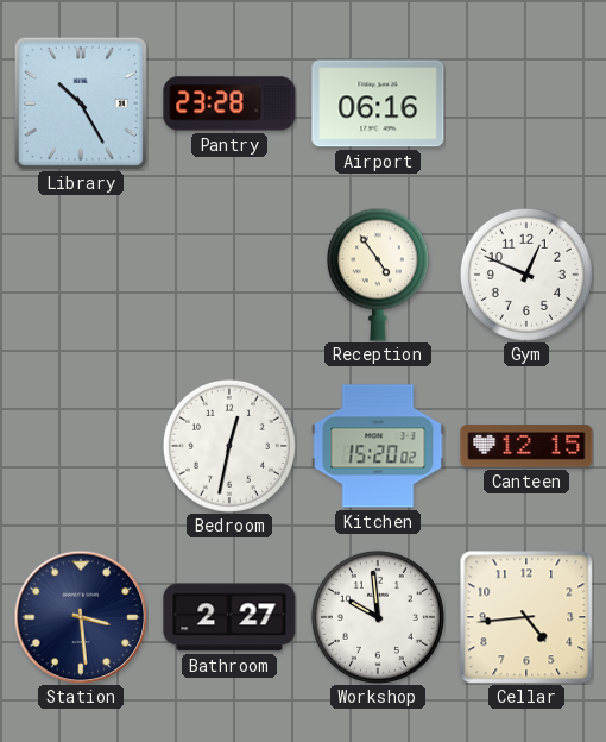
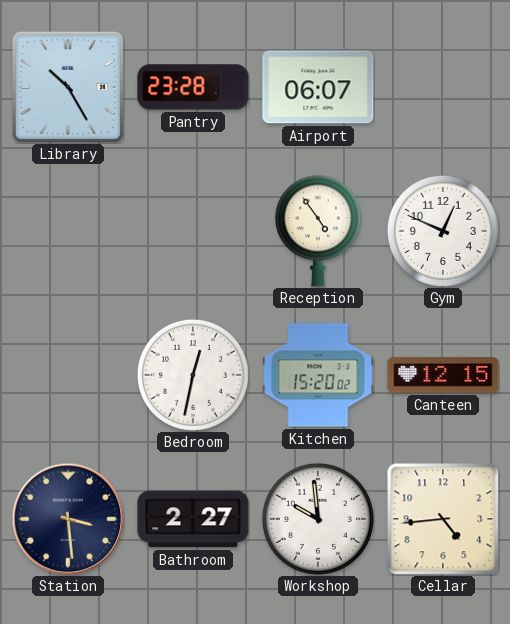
Airport: 06:16 -> 06:07 (318, 87)
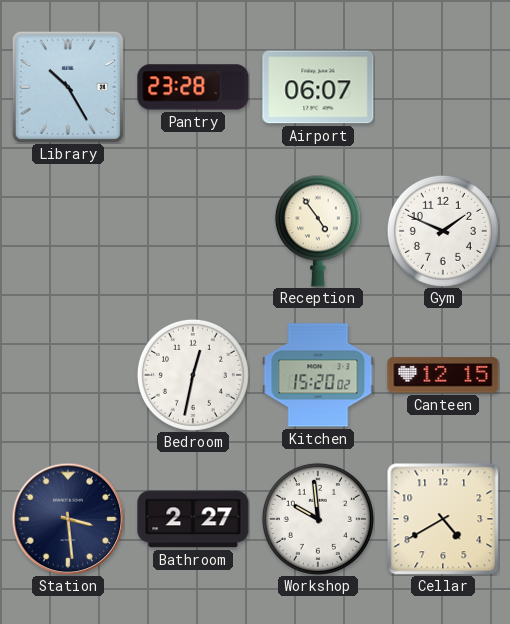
Gym: 12:49 -> 1:49 (443, 231)
Cellar: 4:44 -> 4:40 (443, 519)
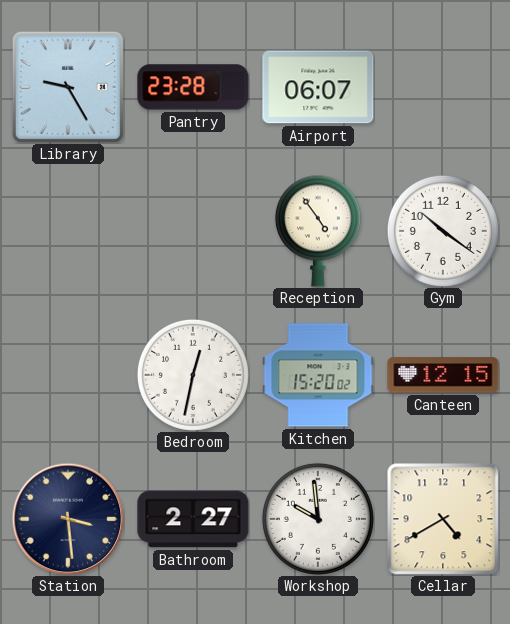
Library: 10:25 -> 9:25 (68, 87)
Gym: 1:49 -> 10:21 (443, 231)
